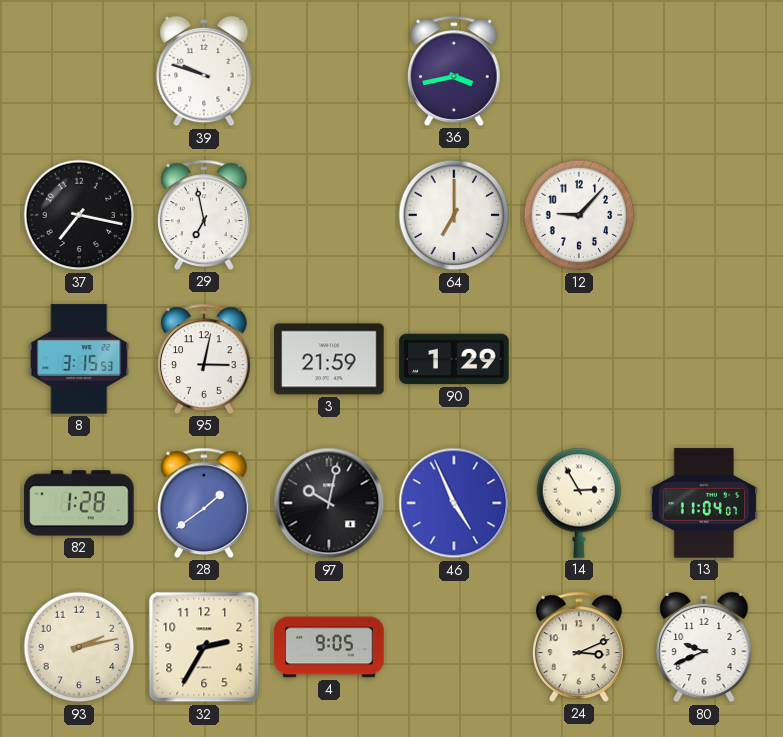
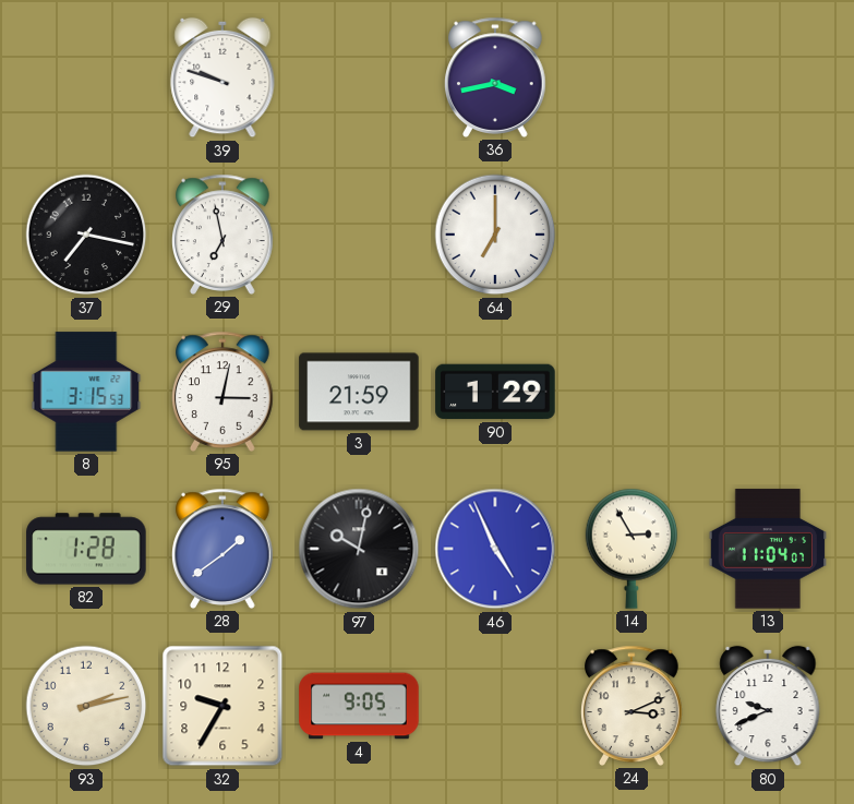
12: 9:07 -> none (579, 215)
32: 2:35 -> 9:35 (222, 706)
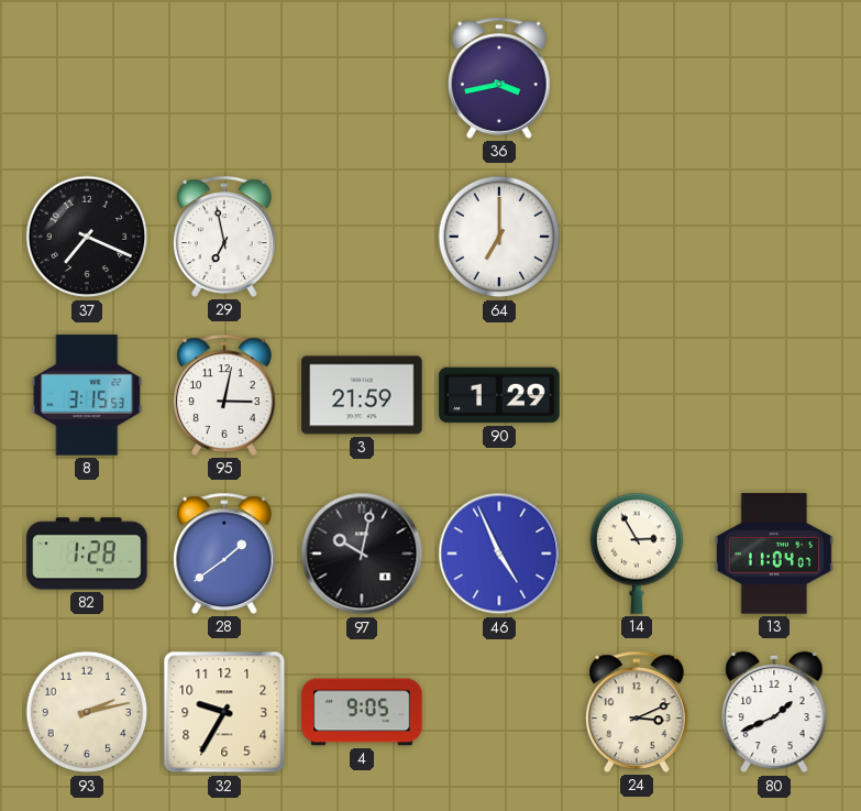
39: 9:48 -> none (222, 77)
37: 7:17 -> 7:19 (87, 237)
80: 9:41 -> 1:41 (774, 712)
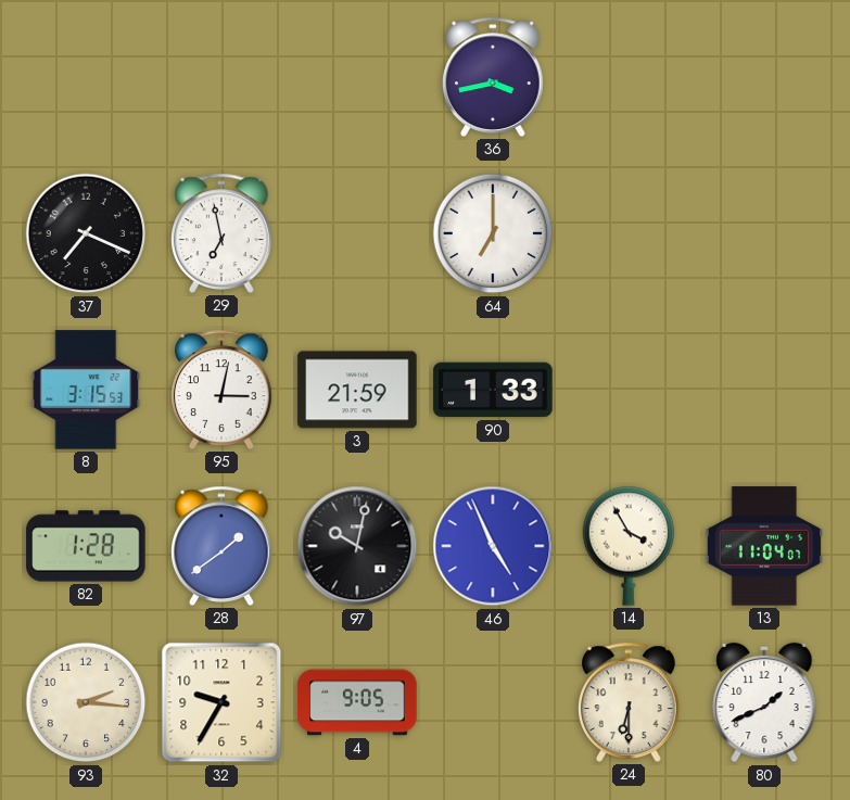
90: 1:29 -> 1:33 (493, 390)
14: 2:55 -> 3:55 (629, 546)
93: 2:13 -> 2:16 (86, 702)
24: 3:11 -> 6:30 (630, 702)
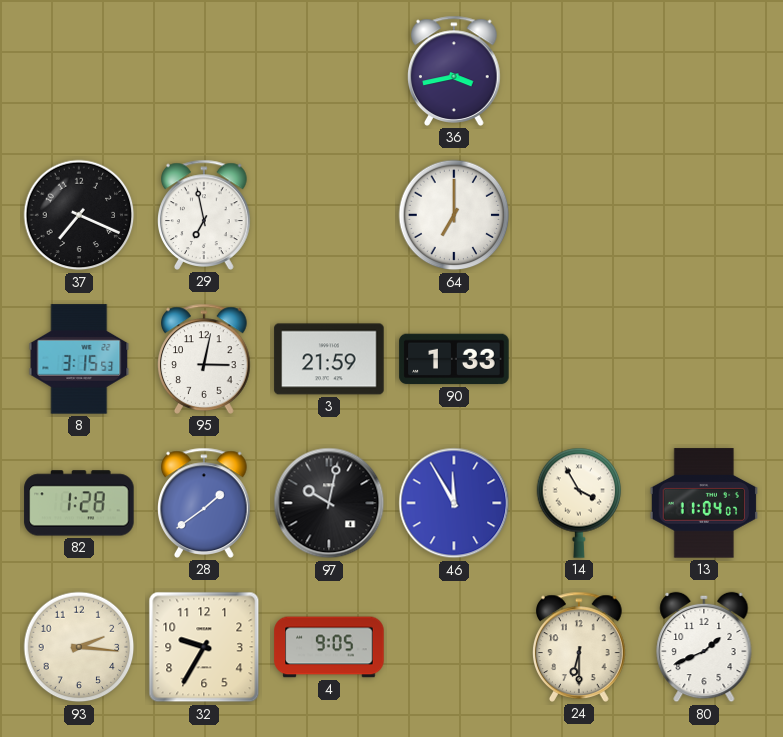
46: 4:56 -> 11:55 (454, 503)
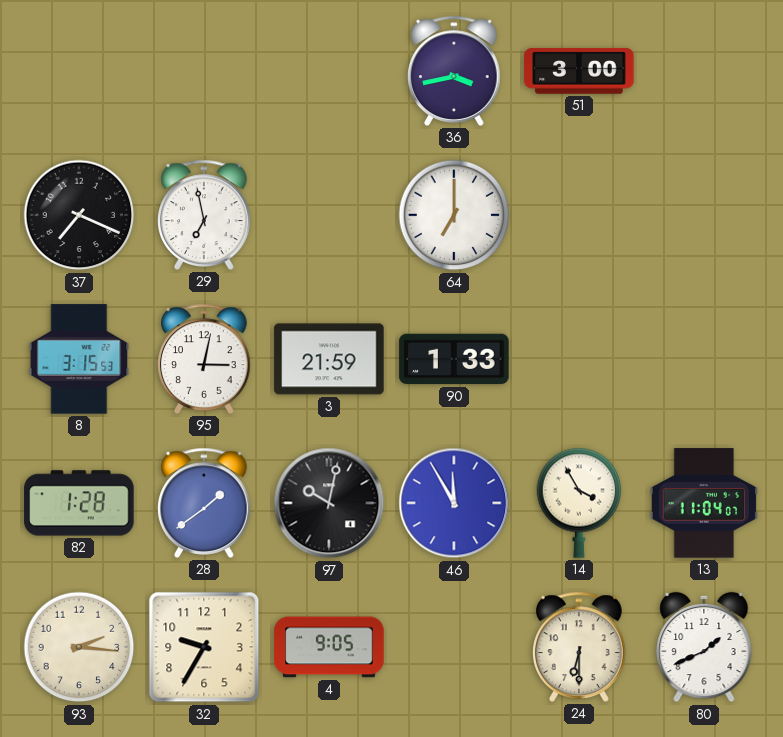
51: none -> 3:00 (579, 71)
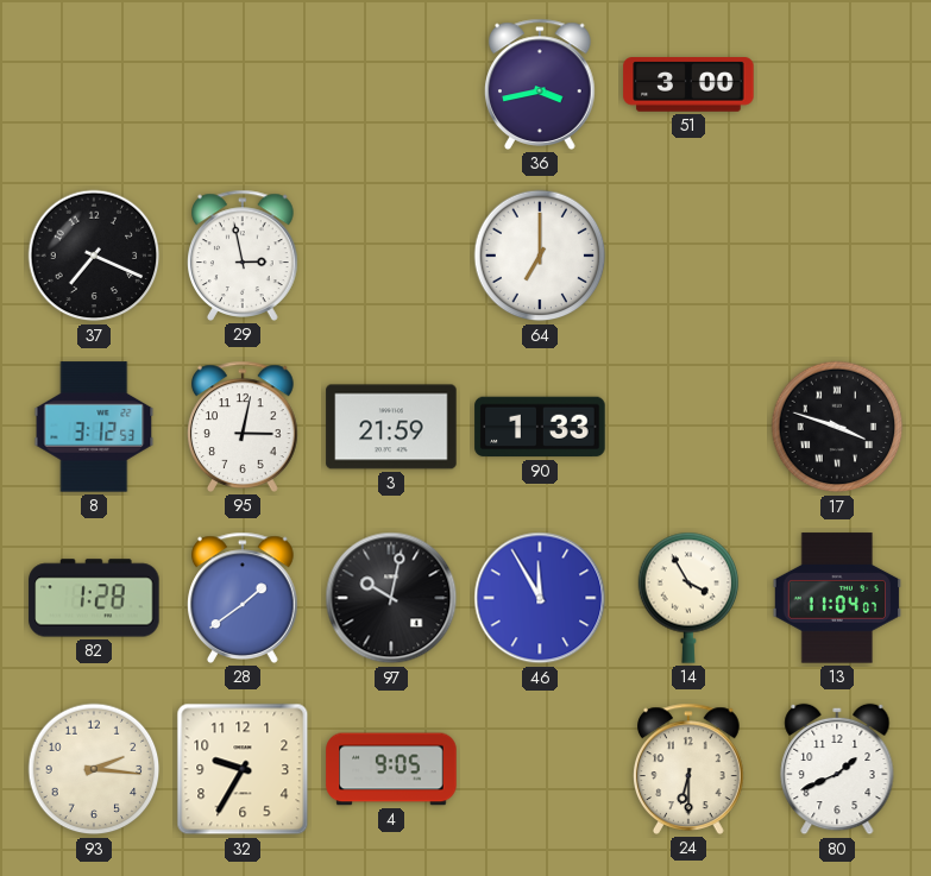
29: 6:58 -> 2:58 (244, 256)
8: 3:15 -> 3:12 (94, 427)
17: none -> 3:48 (837, 427)
